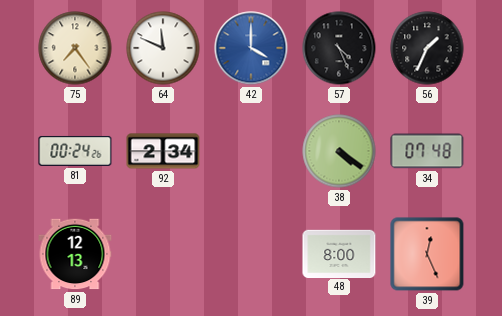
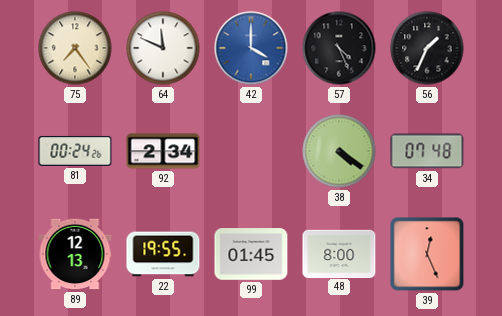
22: none -> 19:55 (163, 254)
99: none -> 01:45 (251, 254)
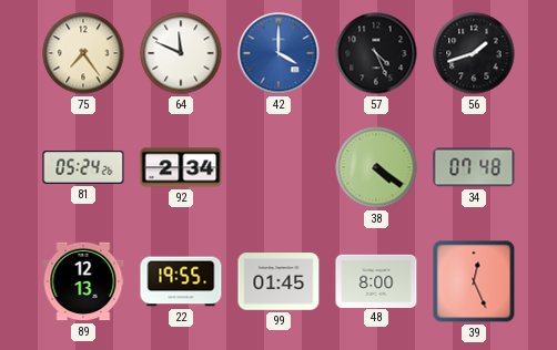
56: 1:34 -> 1:42 (474, 53)
81: 00:24 -> 05:24 (83, 167)
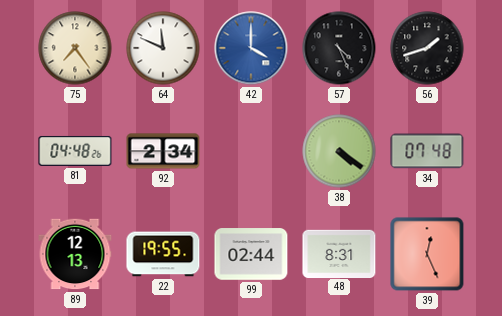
81: 05:24 -> 04:48 (75, 151)
99: 01:45 -> 02:44 (251, 254)
48: 8:00 -> 8:31 (339, 253)
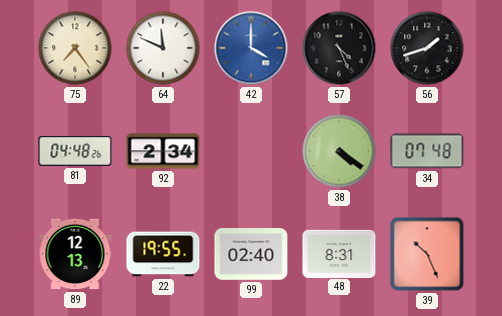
99: 02:44 -> 02:40 (251, 254)
39: 12:26 -> 10:26 (427, 254)
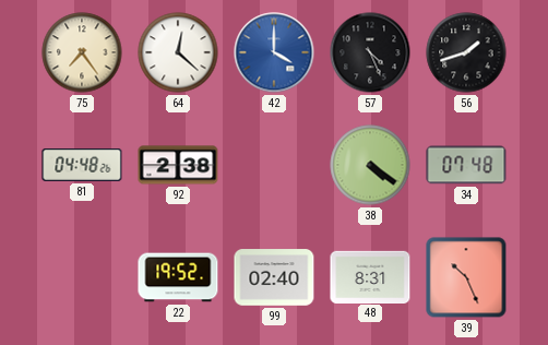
64: 11:49 -> 12:22 (178, 52)
92: 2:34 -> 2:38 (178, 165)
89: 12:13 -> none (75, 254)
22: 19:55 -> 19:52 (178, 277)
